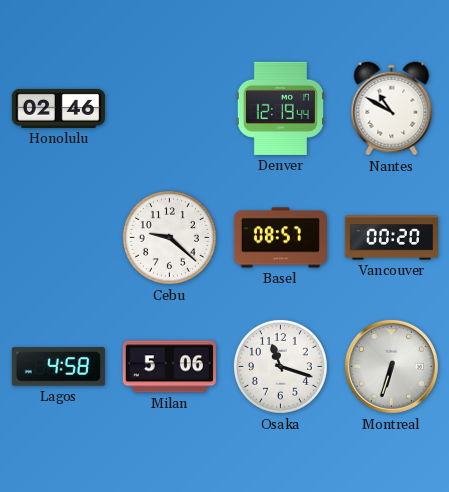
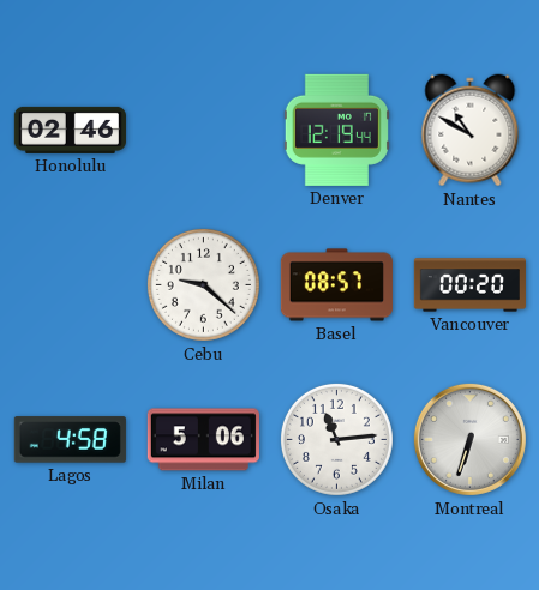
Osaka: 11:18 -> 11:14 (336, 439)
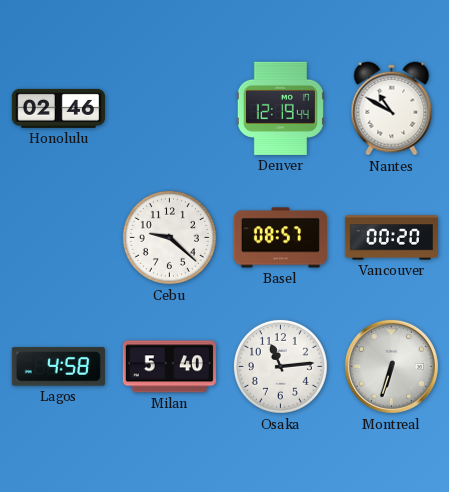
Milan: 5:06 -> 5:40 (169, 367)
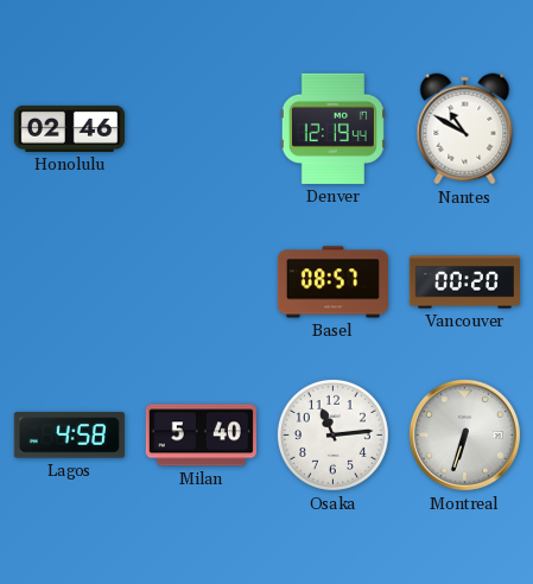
Cebu: 9:22 -> none (169, 237)
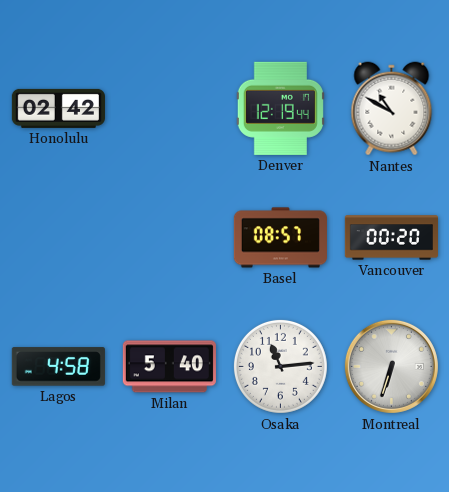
Honolulu: 02:46 -> 02:42 (58, 108)
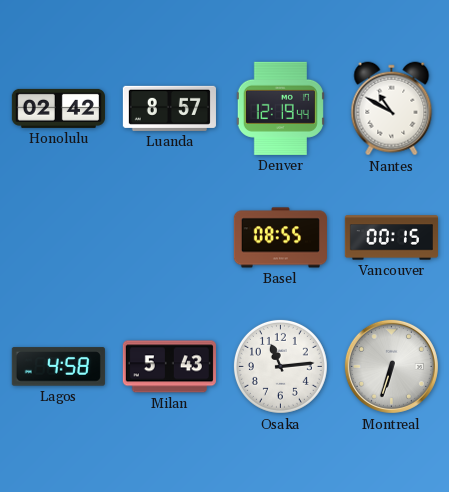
Luanda: none -> 8:57 (169, 108)
Basel: 08:57 -> 08:55 (280, 238)
Vancouver: 00:20 -> 00:15 (391, 238)
Milan: 5:40 -> 5:43 (169, 367)
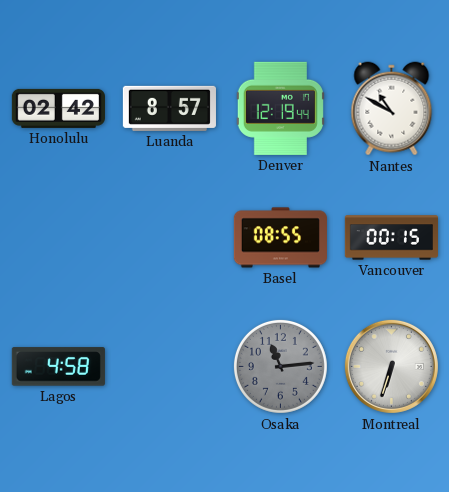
Milan: 5:43 -> none (169, 367)
Osaka dial: white -> grey (280, 366)
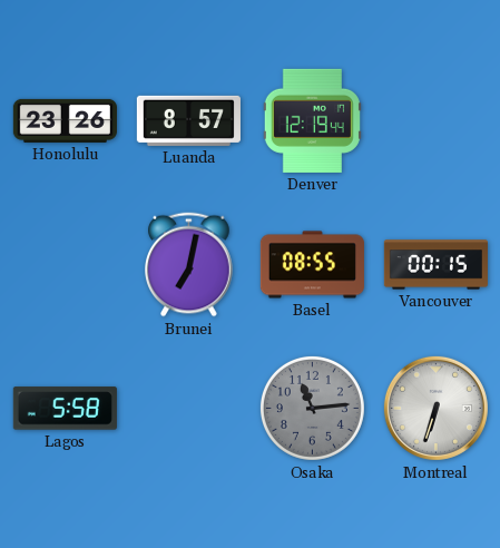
Honolulu: 02:42 -> 23:26 (65, 120)
Nantes: 10:50 -> none (392, 109)
Brunei: none -> 7:02 (189, 265)
Lagos: 4:58 -> 5:58 (65, 409)
